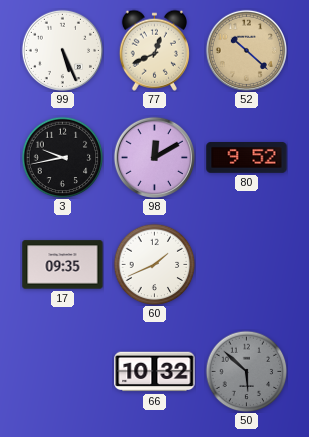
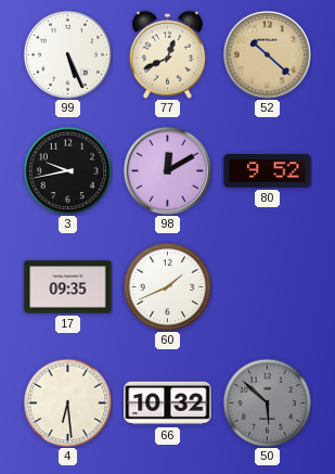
4: none -> 6:29 (67, 402)
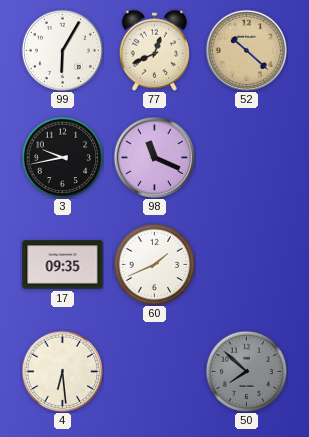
99: 5:26 -> 6:05 (62, 50)
98: 12:10 -> 11:19 (154, 157)
80: 9:52 -> none (268, 171)
66: 10:32 -> none (168, 403)
50: 5:52 -> 7:52 (246, 371)
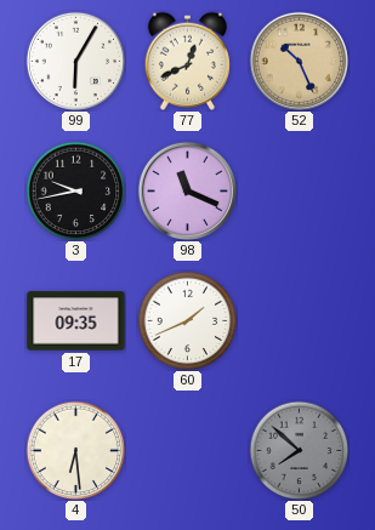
52: 10:22 -> 10:26 (299, 61)
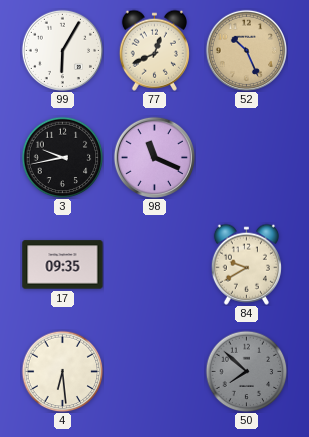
60: 1:41 -> none (187, 320)
84: none -> 9:40 (246, 264)
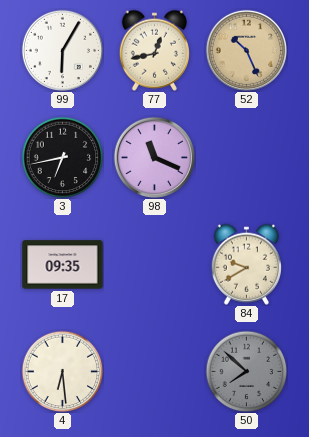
77: 12:41 -> 12:43 (154, 50)
3: 9:43 -> 6:43 (62, 157)
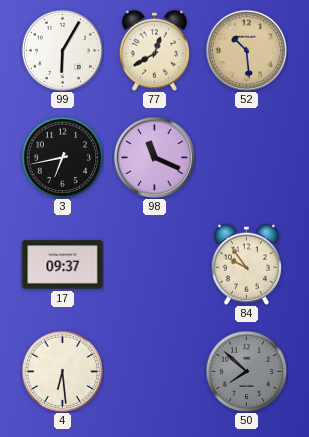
77: 12:43 -> 12:40 (154, 50)
52: 10:26 -> 10:29 (246, 50)
17: 09:35 -> 09:37 (63, 265)
84: 9:40 -> 9:54 (246, 264)
